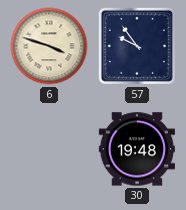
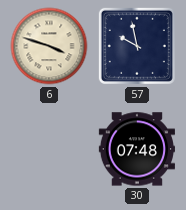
57: 9:54 -> 9:58 (137, 46)
30: 19:48 -> 07:48 (137, 149)
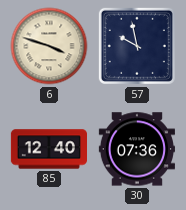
85: none -> 12:40 (48, 149)
30: 07:48 -> 07:36 (137, 149)
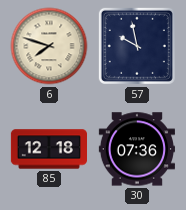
6: 3:48 -> 7:48 (49, 46)
85: 12:40 -> 12:18 (48, 149)
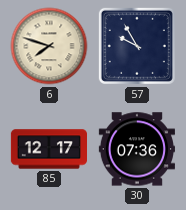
57: 9:58 -> 9:55 (137, 46)
85: 12:18 -> 12:17 (48, 149)
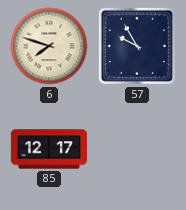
30: 07:36 -> none (137, 149)
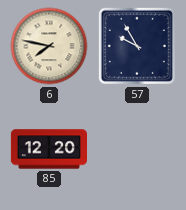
6: 7:48 -> 7:47 (49, 46)
85: 12:17 -> 12:20 (48, 149)
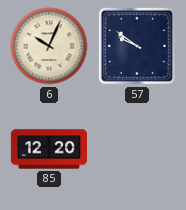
6: 7:47 -> 10:04 (49, 46)
57: 9:55 -> 9:51 (137, 46)
